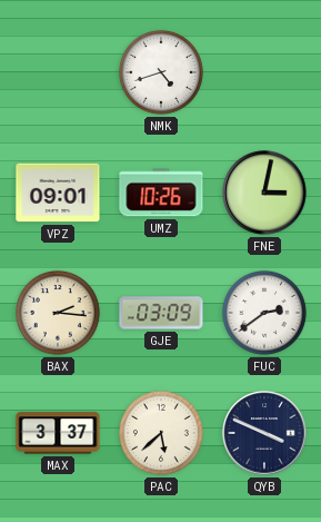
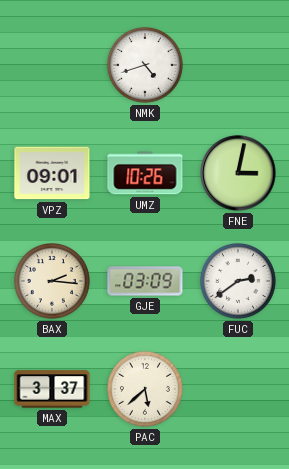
QYB: 3:49 -> none (264, 433)
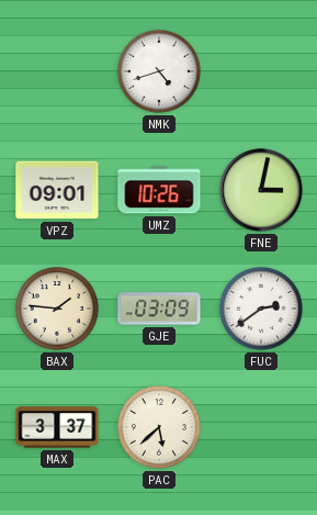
BAX: 2:16 -> 1:46 (57, 309)
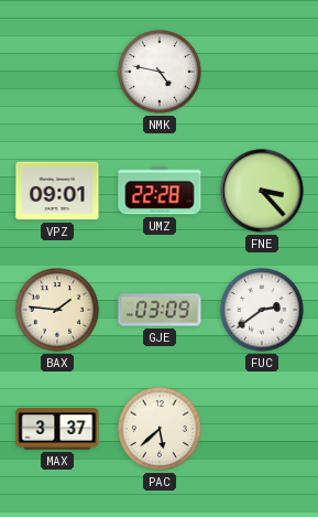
NMK: 4:42 -> 4:47 (160, 72)
UMZ: 10:26 -> 22:28 (160, 191)
FNE: 3:02 -> 3:23 (262, 191)
